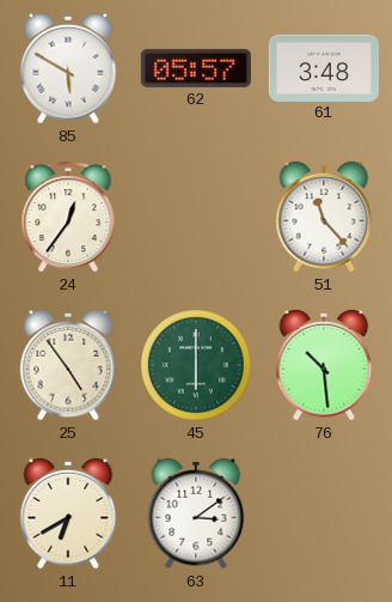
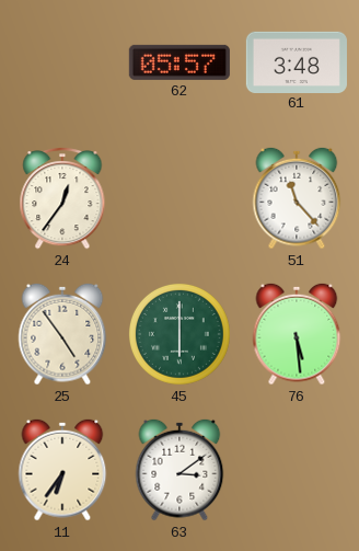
85: 5:50 -> none (68, 68)
76: 10:29 -> 5:29 (297, 334)
11: 6:40 -> 6:36 (62, 470)
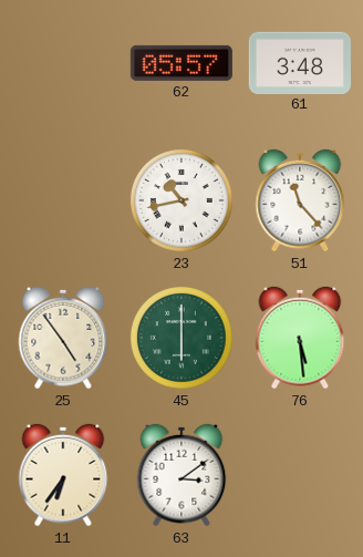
24: 12:36 -> none (62, 198)
23: none -> 10:43 (183, 202)
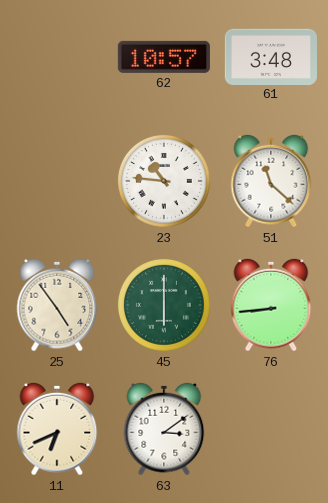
62: 05:57 -> 10:57 (164, 57)
23: 10:43 -> 10:46 (165, 182)
51: 11:23 -> 11:22 (271, 181)
76: 5:29 -> 8:44 (271, 305)
11: 6:36 -> 6:41 (57, 429)
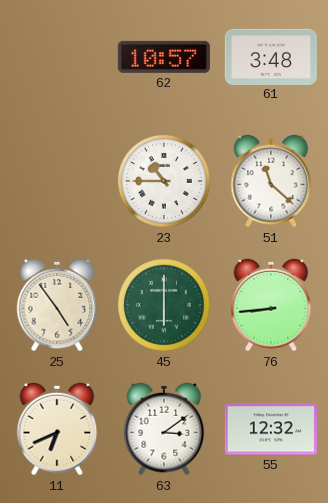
23: 10:46 -> 10:45 (165, 182)
55: none -> 12:32 (271, 429)
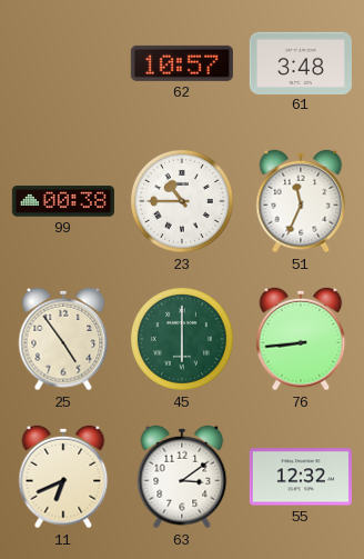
99: none -> 00:38 (63, 201)
51: 11:22 -> 11:34 (301, 201)
